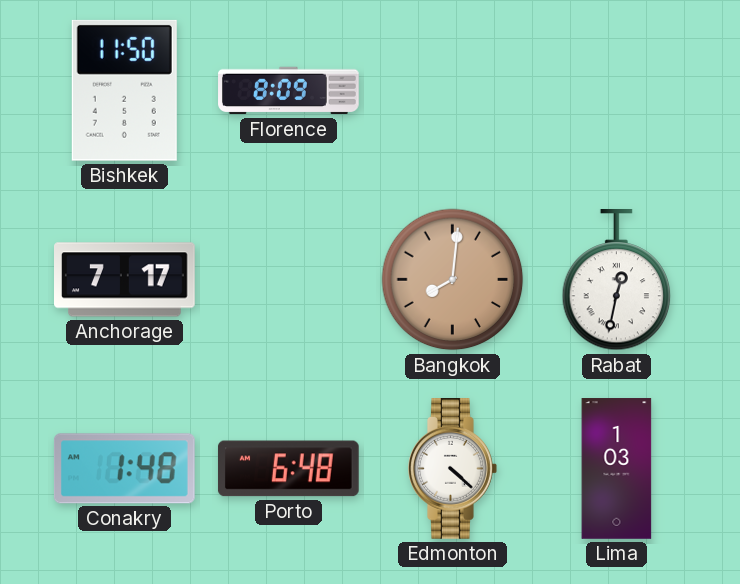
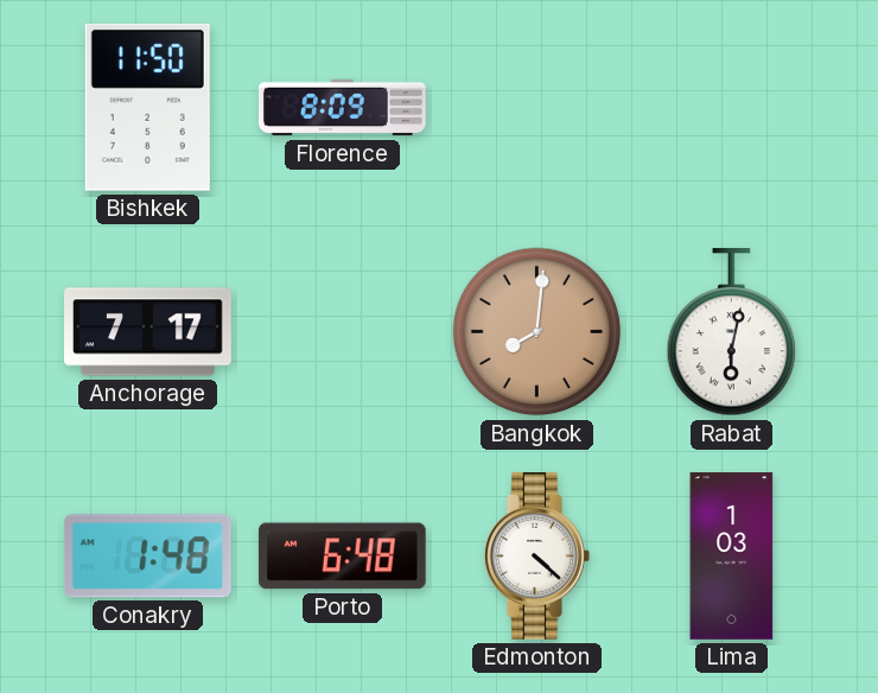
Rabat: 12:32 -> 6:02 (732, 333)
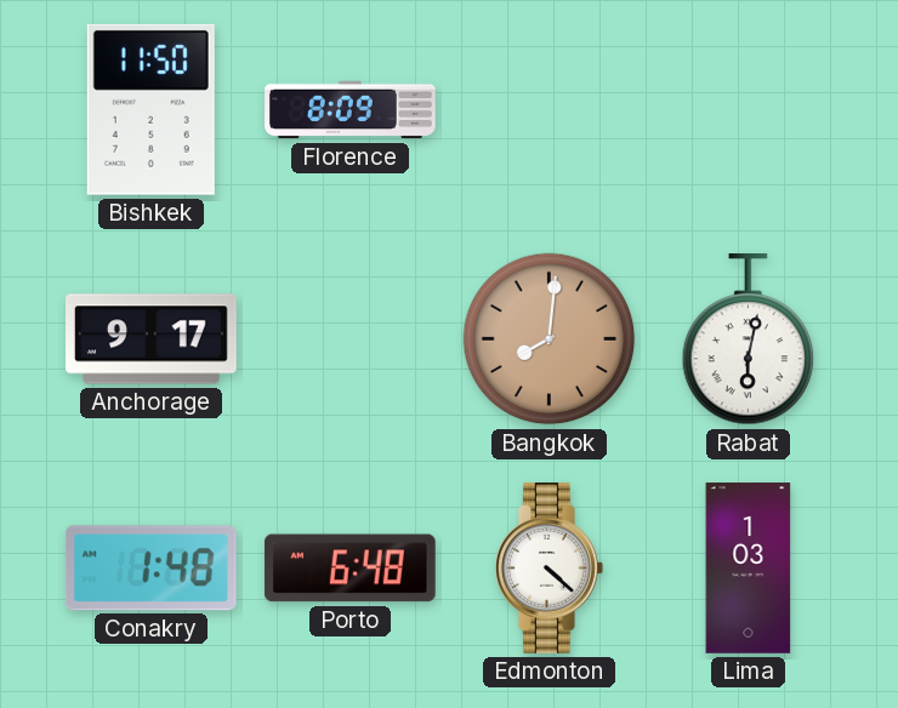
Anchorage: 7:17 -> 9:17 (152, 339)
